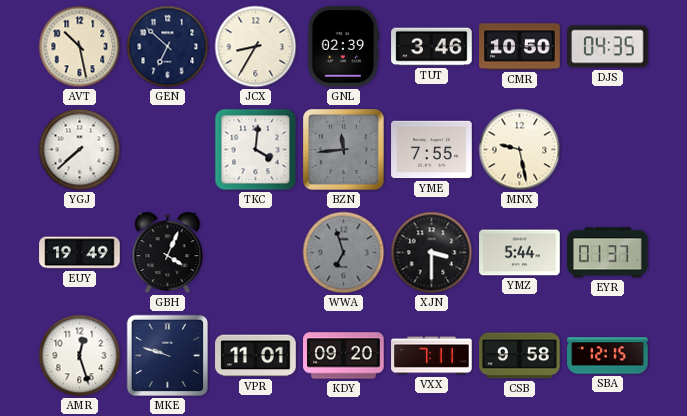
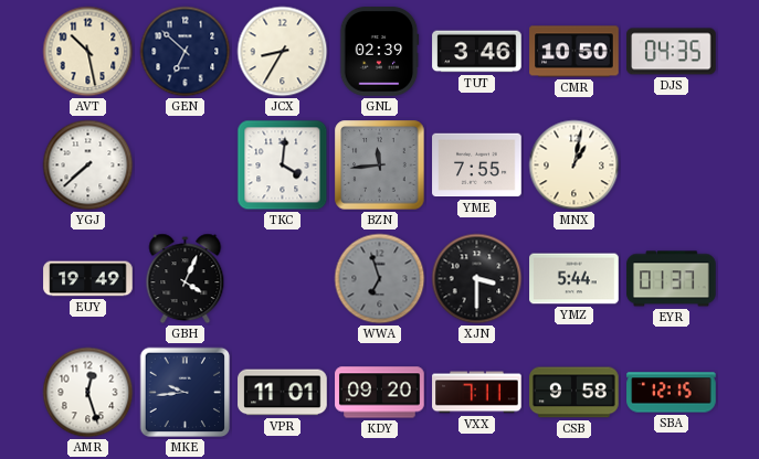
MNX: 9:28 -> 1:02 (574, 166)
MKE: 9:48 -> 9:44 (186, 393)
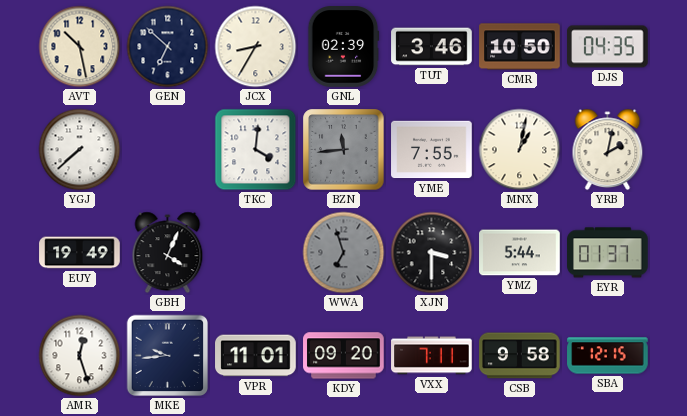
YRB: none -> 2:02 (608, 150)
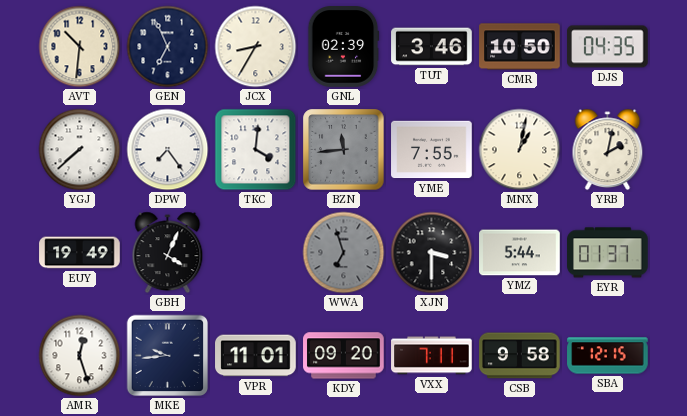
AVT: 10:28 -> 10:31 (80, 47)
GEN: 6:52 -> 6:56 (168, 47)
DPW: none -> 7:24 (168, 150)
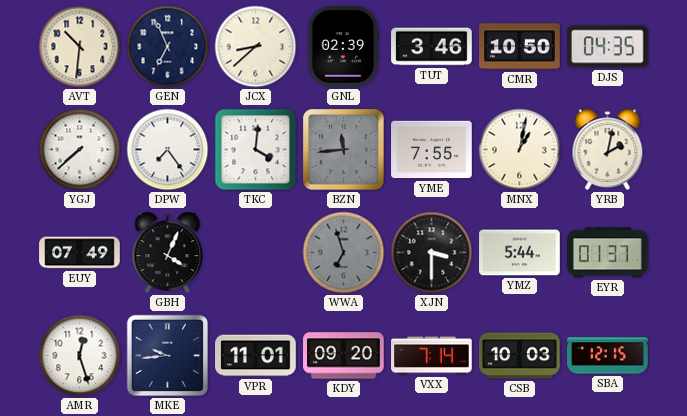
JCX: 8:35 -> 8:38 (256, 47)
EUY: 19:49 -> 07:49 (80, 253)
VXX: 7:11 -> 7:14 (432, 356)
CSB: 9:58 -> 10:03 (520, 356)
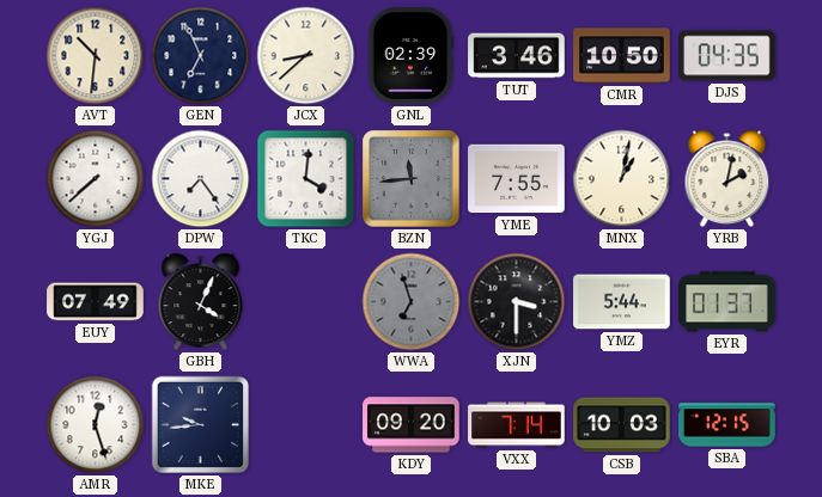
VPR: 11:01 -> none (256, 356)
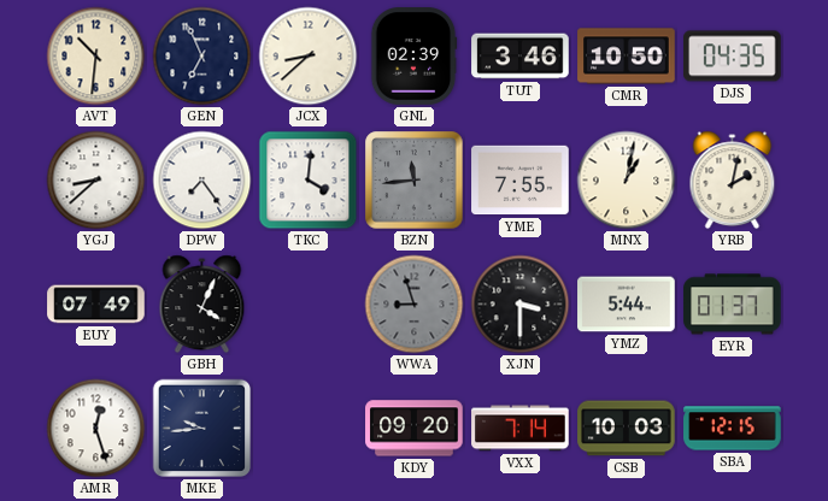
YGJ: 7:38 -> 8:38 (96, 181)
WWA: 6:57 -> 8:57 (415, 305)
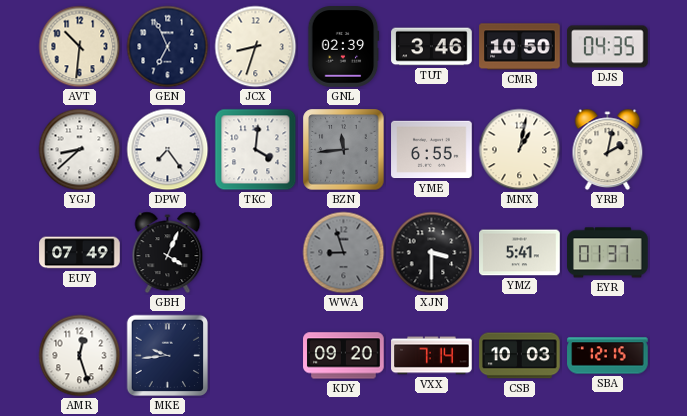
JCX: 8:38 -> 8:33 (256, 47)
YME: 7:55 -> 6:55 (432, 150)
YMZ: 5:44 -> 5:41 (520, 253)
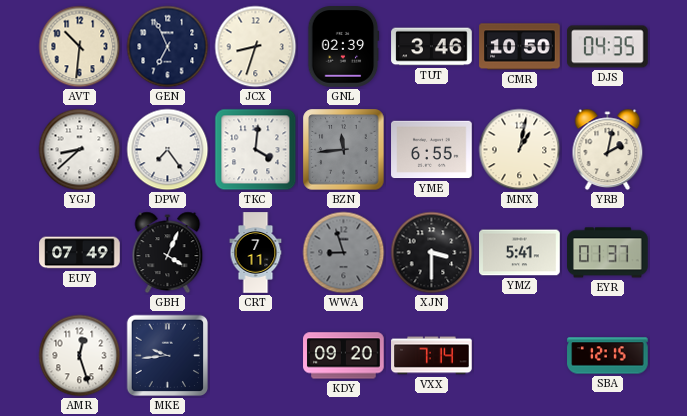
CRT: none -> 7:11 (256, 253)
CSB: 10:03 -> none (520, 356)
